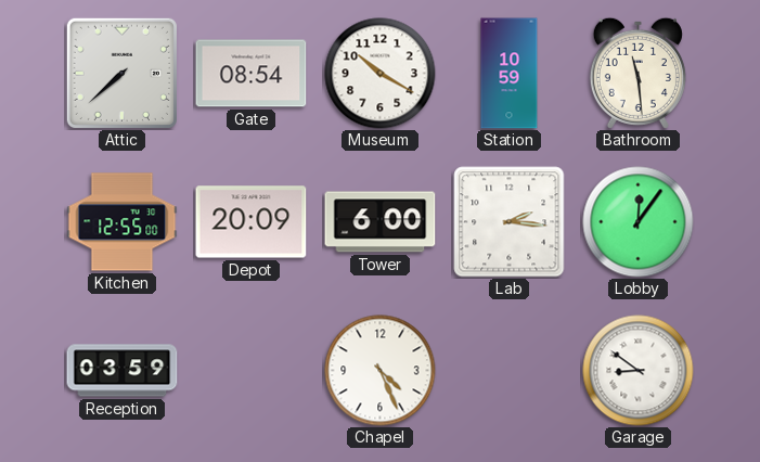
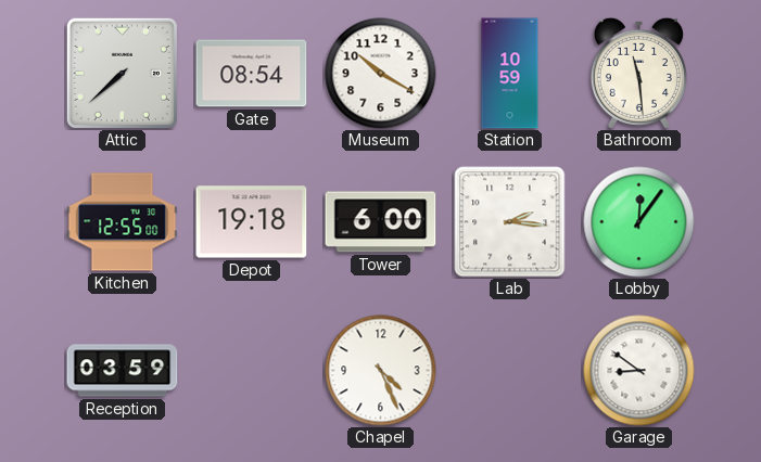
Depot: 20:09 -> 19:18 (252, 222)
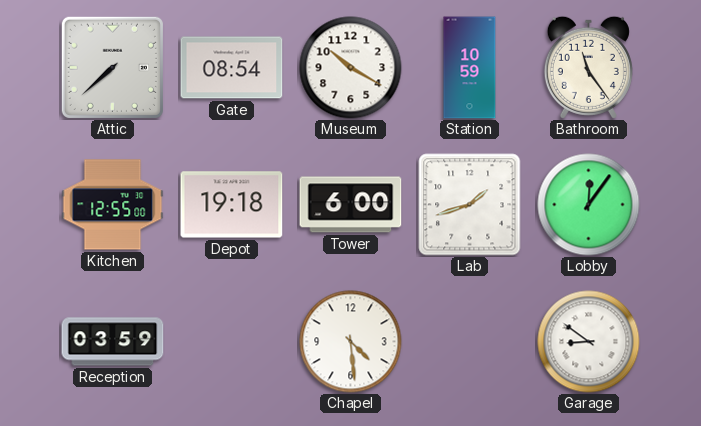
Bathroom: 11:29 -> 11:24 (588, 67)
Lab: 2:16 -> 1:42 (470, 205)
Chapel: 4:26 -> 4:29 (351, 342)
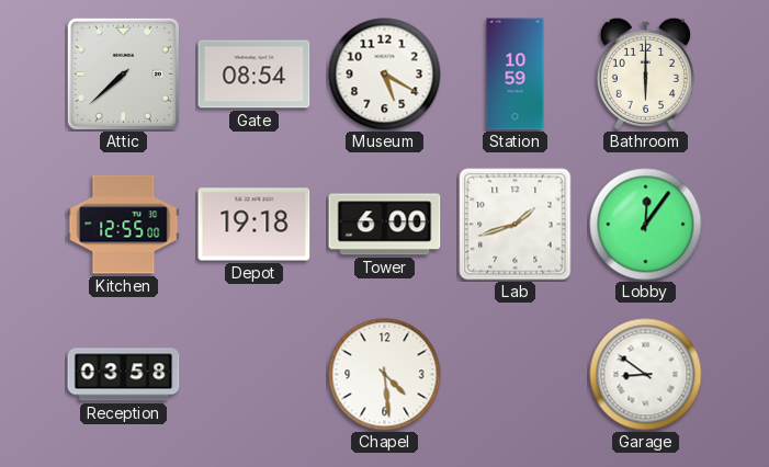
Museum: 10:20 -> 5:20 (385, 75)
Bathroom: 11:24 -> 6:00 (645, 73)
Reception: 03:59 -> 03:58 (124, 375)
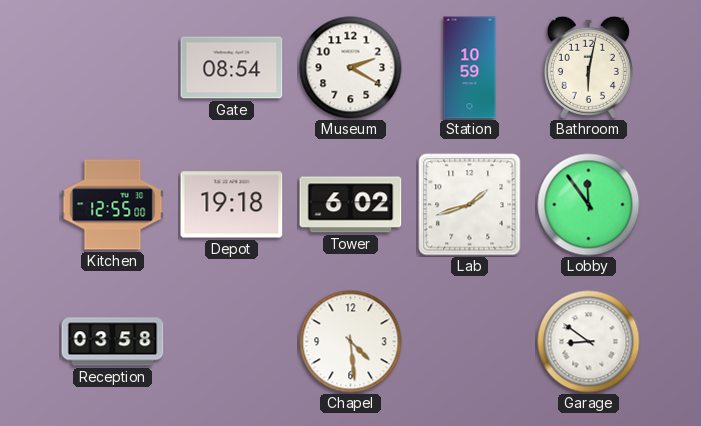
Attic: 7:38 -> none (123, 73)
Museum: 5:20 -> 2:20 (351, 68)
Bathroom: 6:00 -> 6:02 (588, 67)
Tower: 6:00 -> 6:02 (351, 205)
Lobby: 12:06 -> 11:54 (589, 205)
